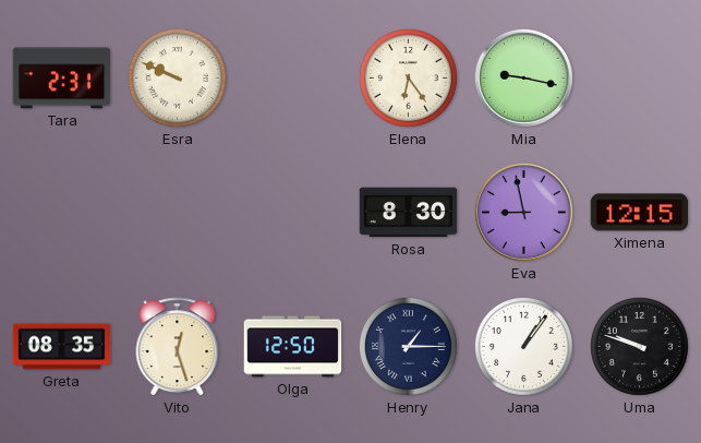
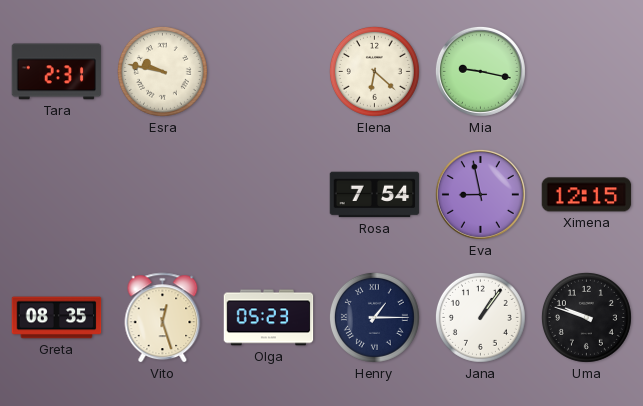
Esra: 9:49 -> 9:47 (162, 71)
Elena: 6:24 -> 6:22 (374, 71)
Rosa: 8:30 -> 7:54 (375, 195)
Olga: 12:50 -> 05:23 (269, 318)
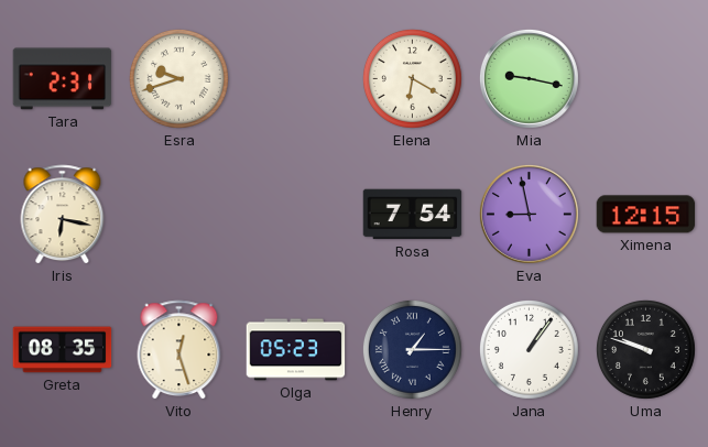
Esra: 9:47 -> 9:42 (178, 78)
Elena: 6:22 -> 6:20 (412, 78)
Iris: none -> 6:17 (63, 215)
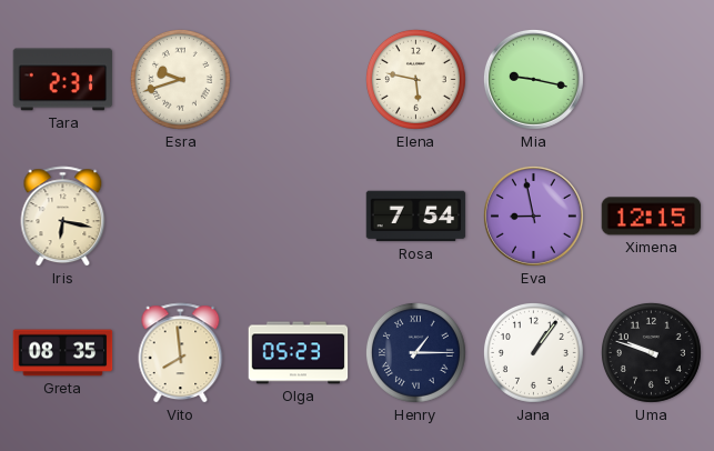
Elena: 6:20 -> 5:47 (415, 79)
Vito: 12:27 -> 7:59 (181, 353)
